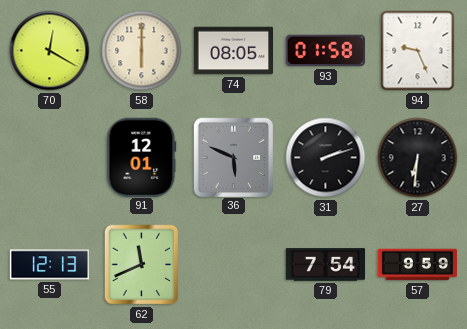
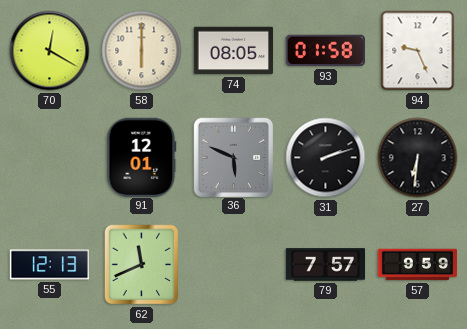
79: 7:54 -> 7:57 (326, 265)
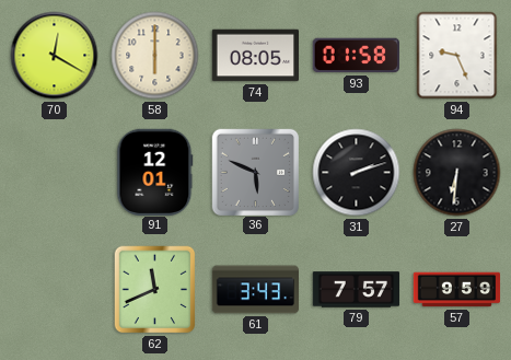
55: 12:13 -> none (50, 265)
61: none -> 3:43 (256, 290)
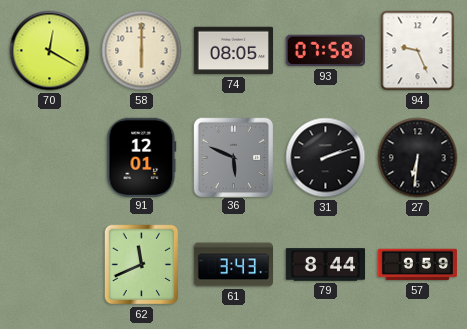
93: 01:58 -> 07:58 (325, 51)
79: 7:57 -> 8:44 (326, 265)
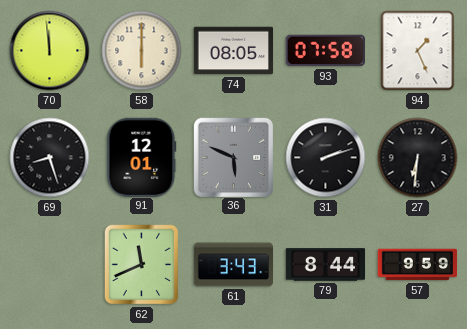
70: 12:20 -> 11:59 (50, 51)
94: 9:26 -> 1:26 (418, 51)
69: none -> 8:27 (50, 158)
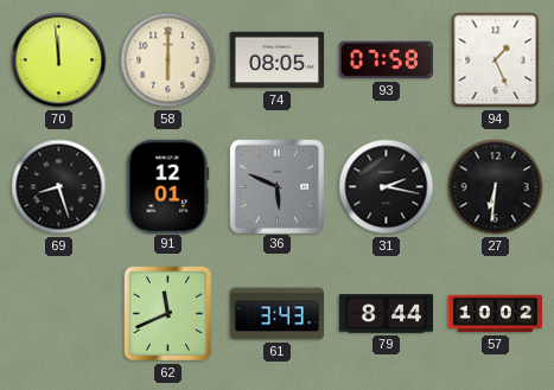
31: 2:12 -> 2:17 (387, 187)
57: 9:59 -> 10:02 (496, 314)
